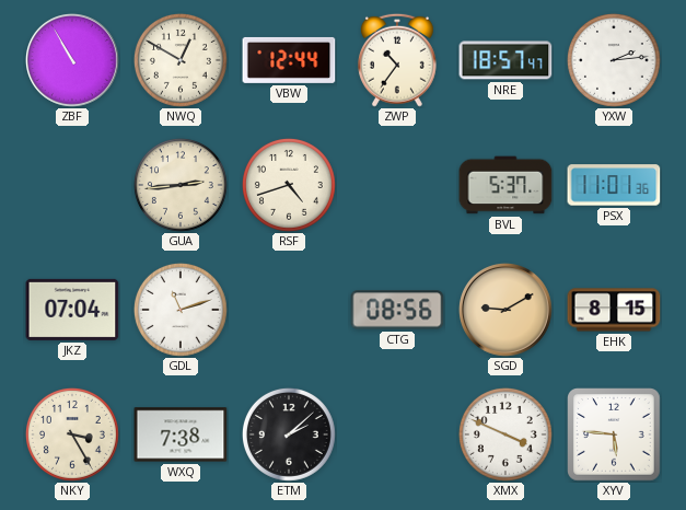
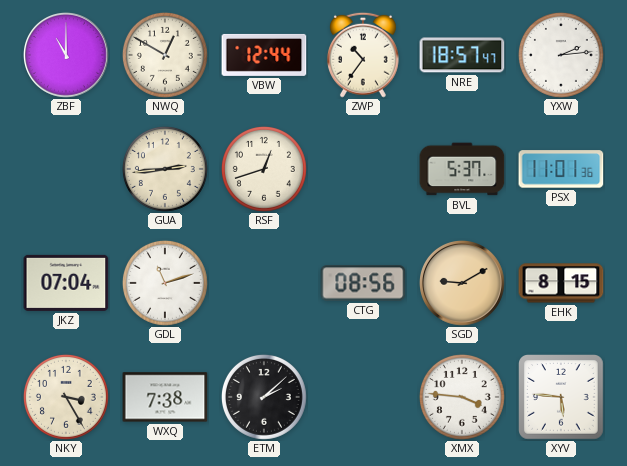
ZBF: 10:55 -> 11:00 (67, 56)
RSF: 4:42 -> 12:42 (264, 169)
XMX: 3:49 -> 3:46 (462, 397)
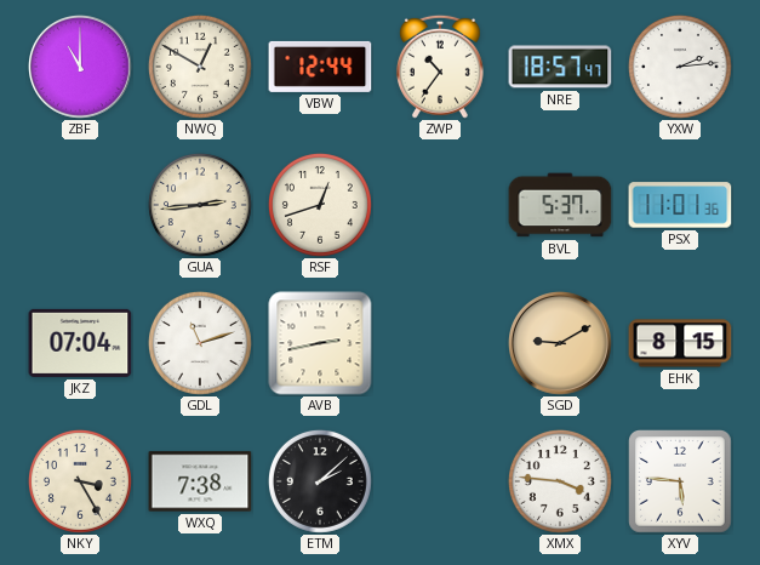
AVB: none -> 2:43 (320, 343)
CTG: 08:56 -> none (363, 283)
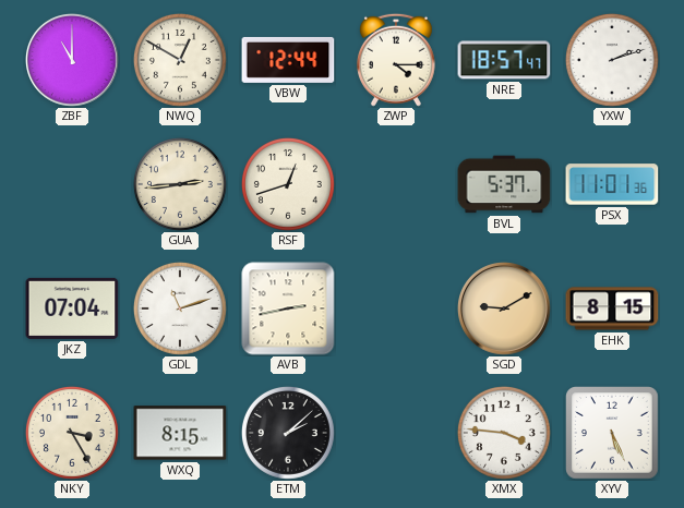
ZWP: 10:36 -> 4:15 (396, 60)
YXW: 2:14 -> 2:12 (612, 60)
WXQ: 7:38 -> 8:15 (180, 433)
XYV: 5:46 -> 5:26 (613, 434)
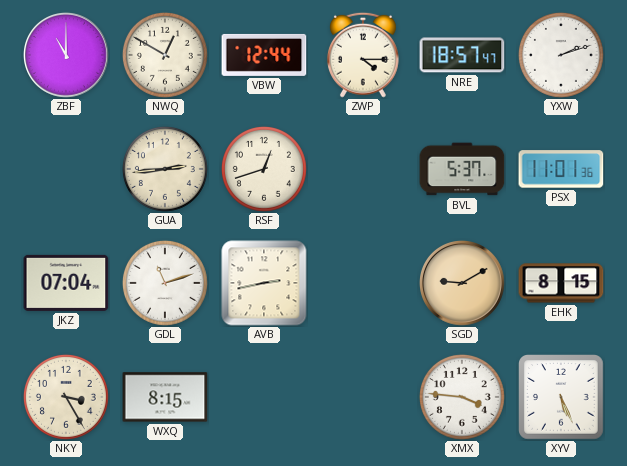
ETM: 2:08 -> none (288, 433)
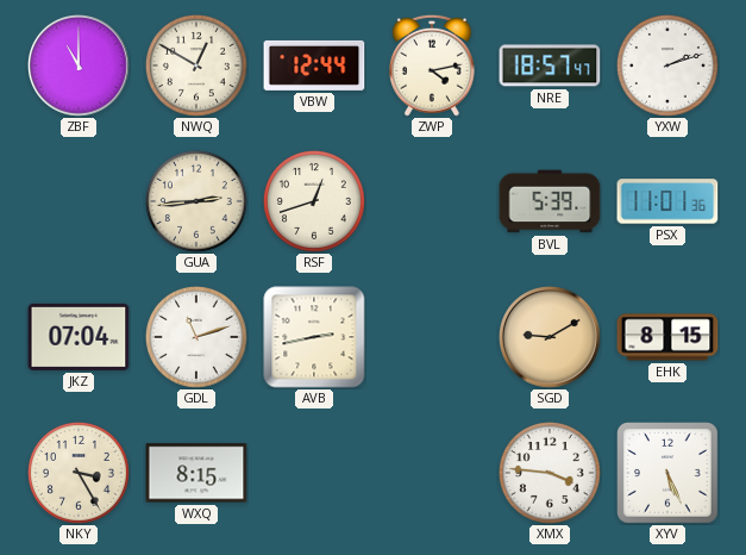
ZWP: 4:15 -> 4:13 (432, 66)
BVL: 5:37 -> 5:39 (550, 201)
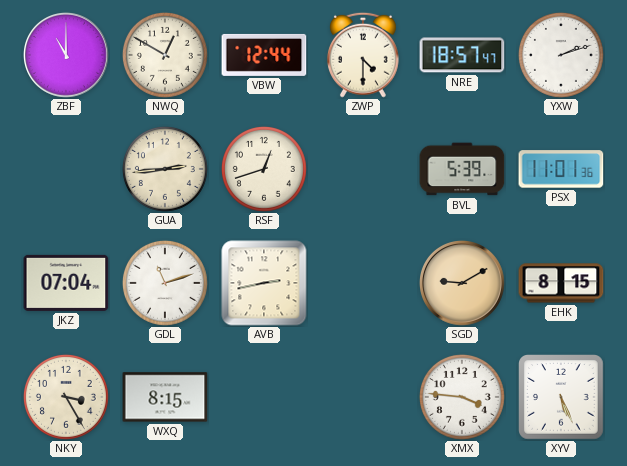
ZWP: 4:13 -> 4:30 (363, 55)
